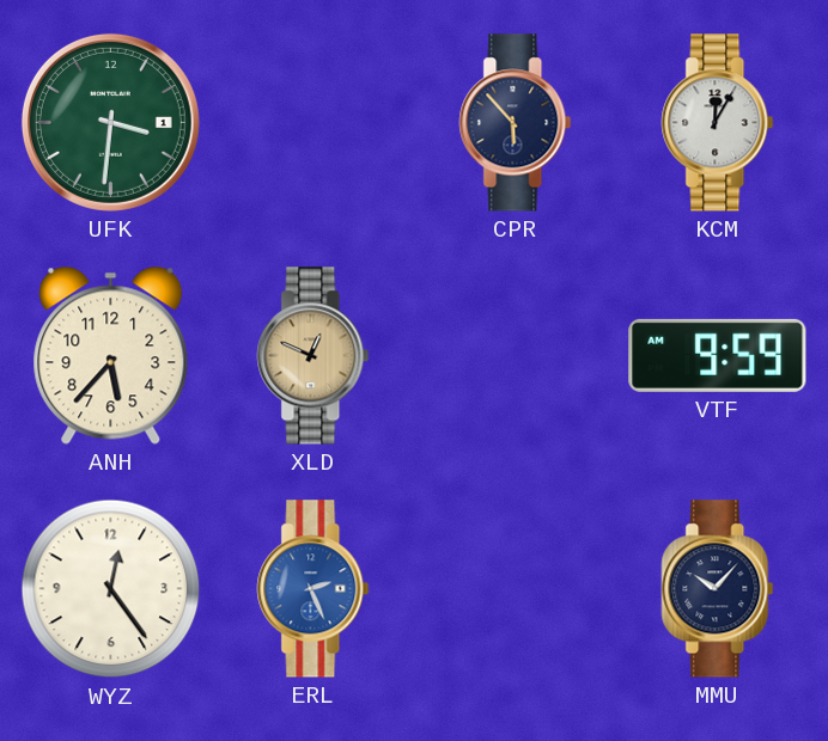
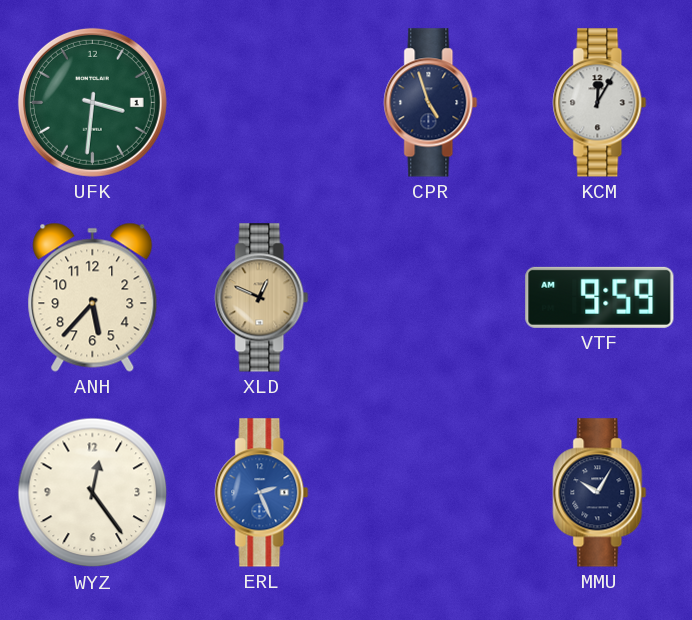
CPR: 5:53 -> 4:57 (431, 103)
MMU: 10:07 -> 10:05 (600, 493)
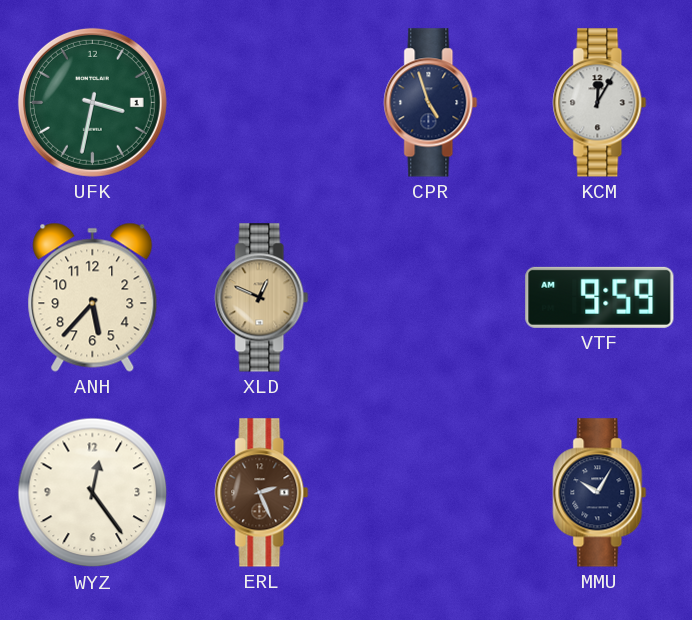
UFK: 3:31 -> 3:32 (92, 102)
ERL dial: blue -> brown (262, 493)
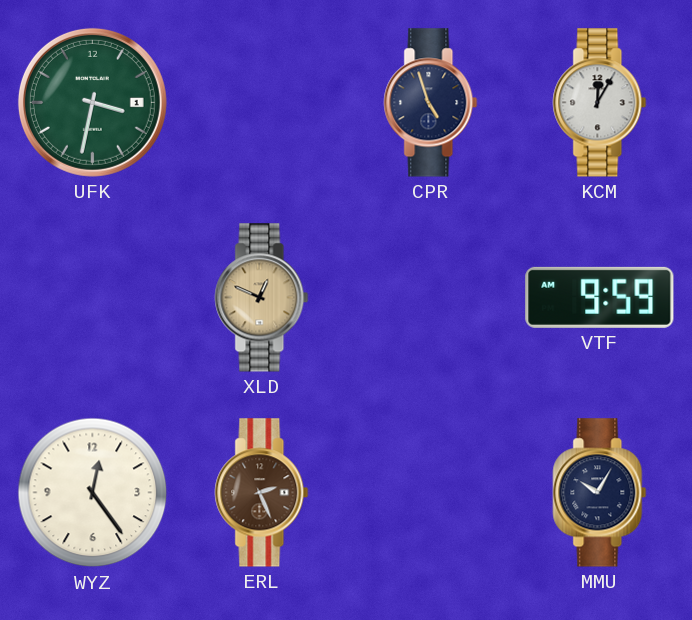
ANH: 5:37 -> none (93, 297)
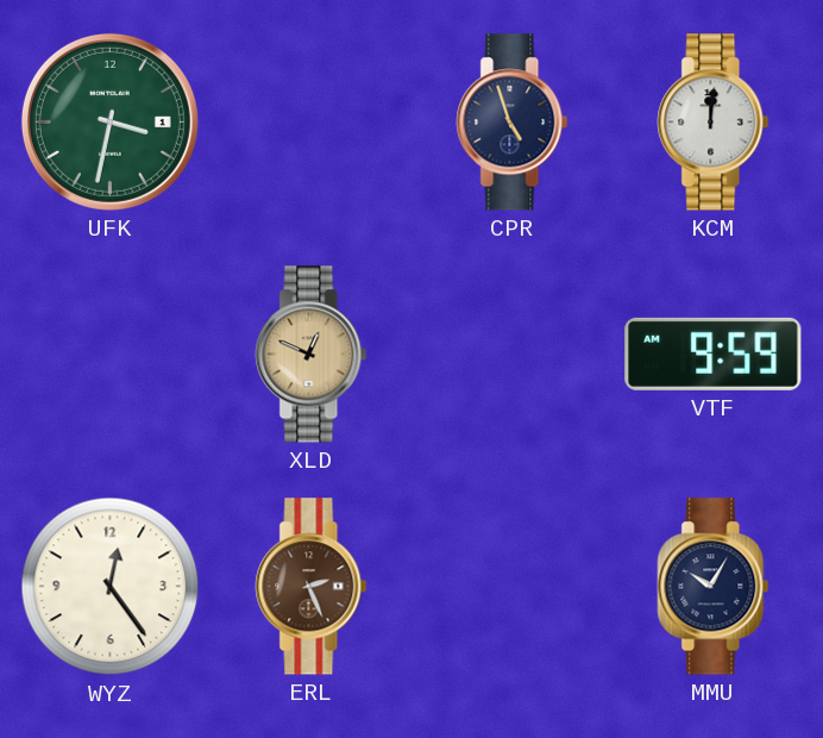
KCM: 12:05 -> 12:01 (714, 123)
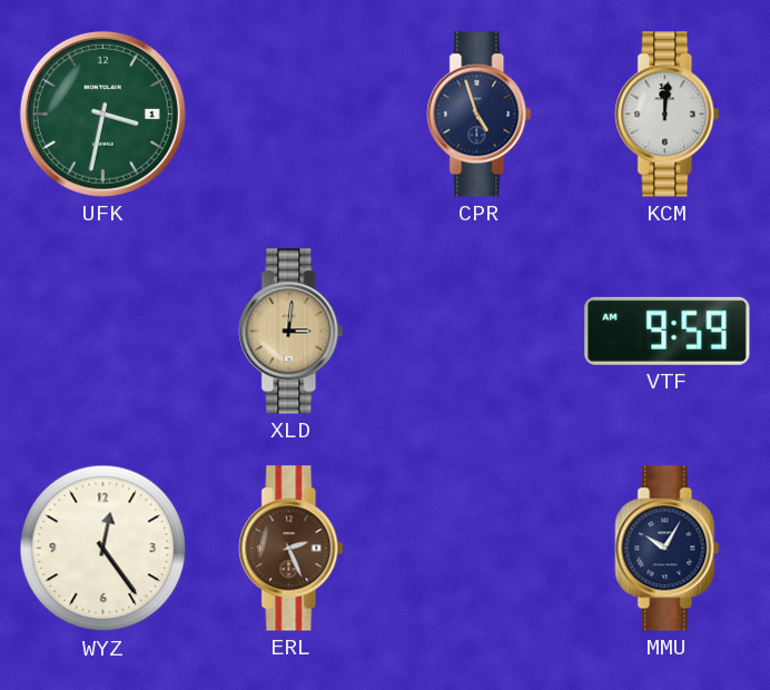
XLD: 12:49 -> 3:01 (292, 332)
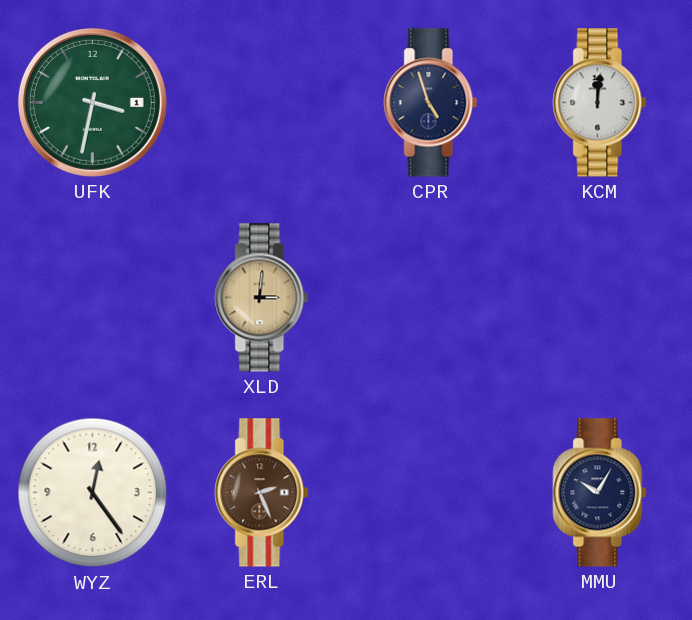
VTF: 9:59 -> none (668, 331)
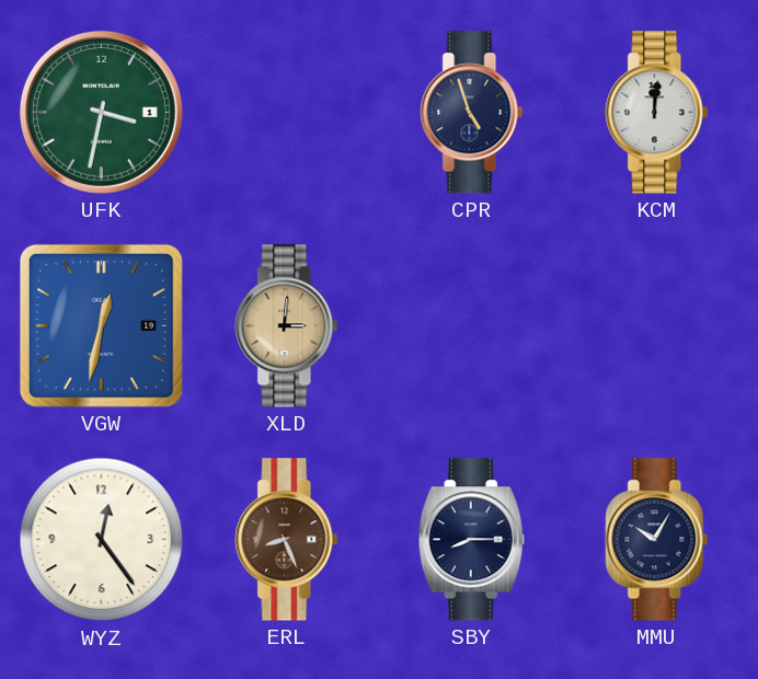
VGW: none -> 12:32 (101, 325)
ERL: 2:26 -> 8:26 (287, 540)
SBY: none -> 8:15 (471, 540)
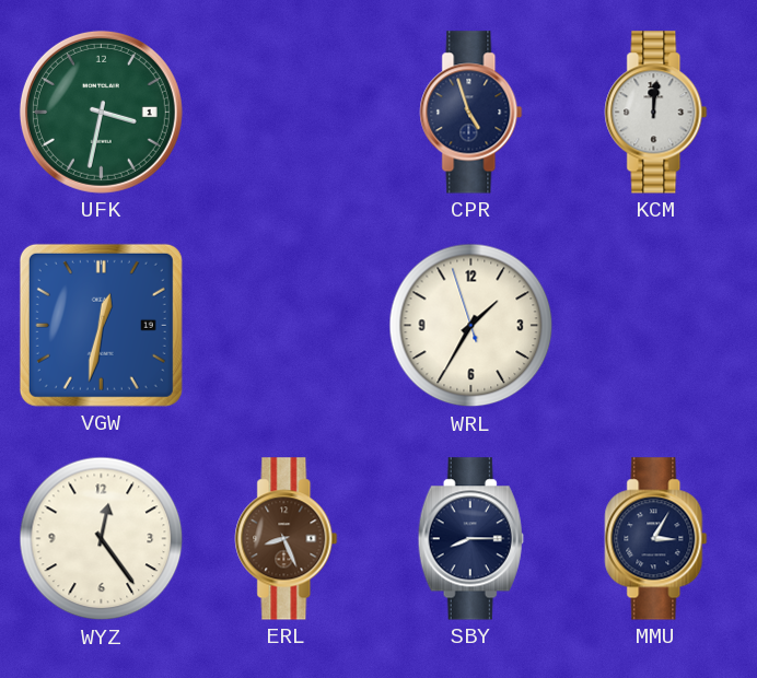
XLD: 3:01 -> none (287, 326)
WRL: none -> 1:34 (471, 326)
MMU: 10:05 -> 3:05 (656, 539)
